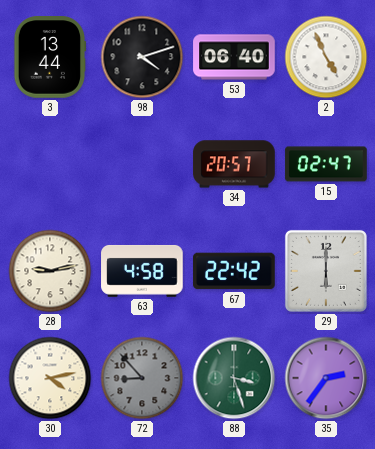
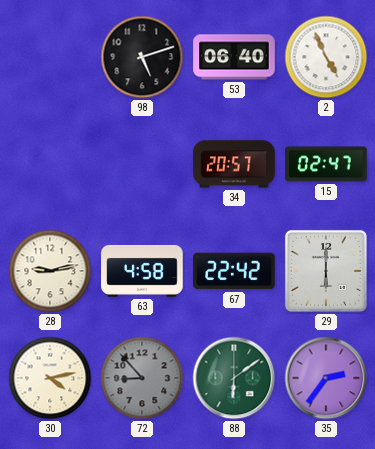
3: 13:44 -> none (50, 57)
98: 4:12 -> 5:12 (142, 57)
88: 3:27 -> 6:09 (234, 378)
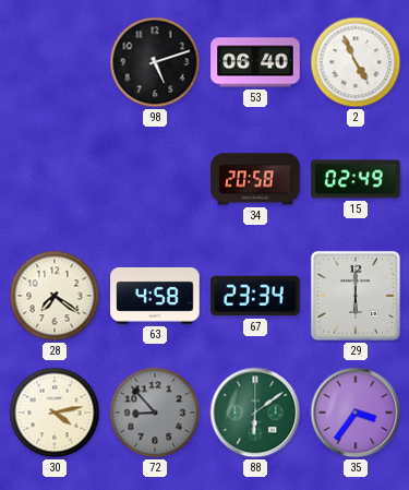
34: 20:57 -> 20:58 (255, 179)
15: 02:47 -> 02:49 (356, 179)
28: 9:13 -> 7:21 (55, 296)
67: 22:42 -> 23:34 (255, 296)
35: 2:36 -> 3:36 (356, 413)
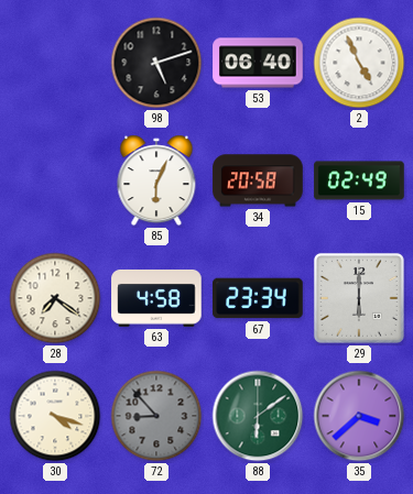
85: none -> 6:04 (156, 180)
30: 4:13 -> 4:18 (55, 416)
35: 3:36 -> 3:38 (359, 416)
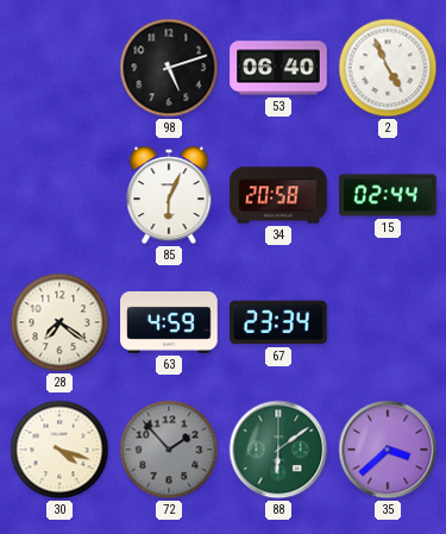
15: 02:49 -> 02:44 (388, 195)
63: 4:58 -> 4:59 (169, 322)
29: 6:00 -> none (359, 298)
72: 8:53 -> 1:53 (169, 450)
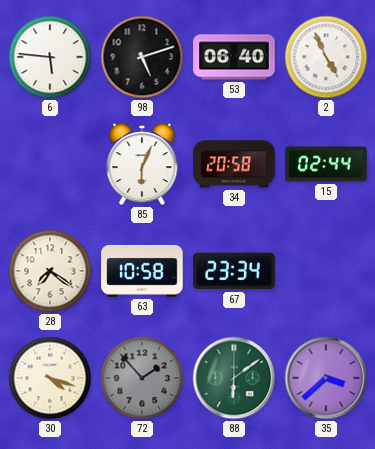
6: none -> 5:46 (50, 57)
63: 4:59 -> 10:58 (142, 271)
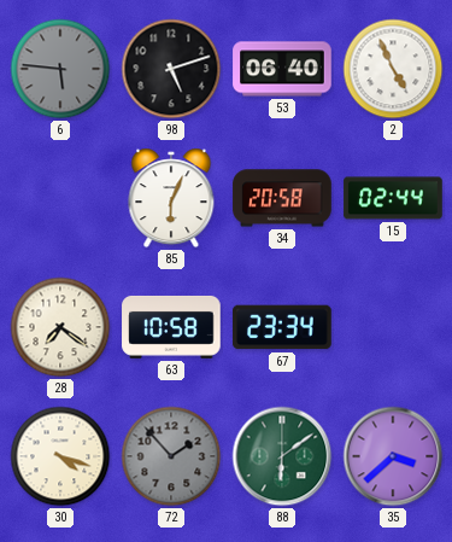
6 dial: white -> grey (60, 69)
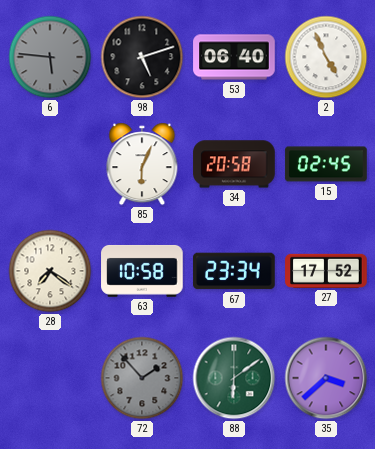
15: 02:44 -> 02:45 (326, 164)
27: none -> 17:52 (326, 271)
30: 4:18 -> none (60, 456)
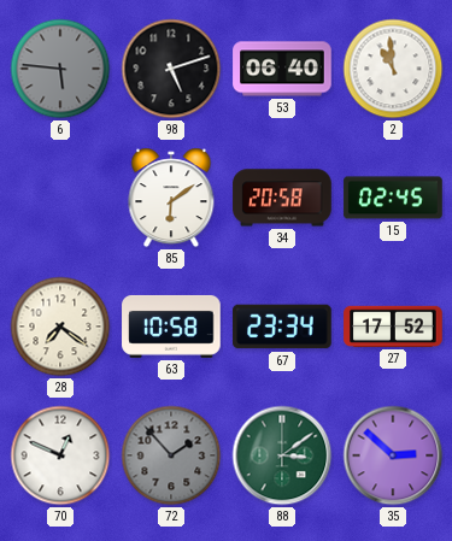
2: 4:56 -> 10:59 (393, 69)
85: 6:04 -> 6:09 (171, 198)
70: none -> 12:49 (60, 455)
88: 6:09 -> 3:09 (282, 455)
35: 3:38 -> 2:52 (393, 455)
